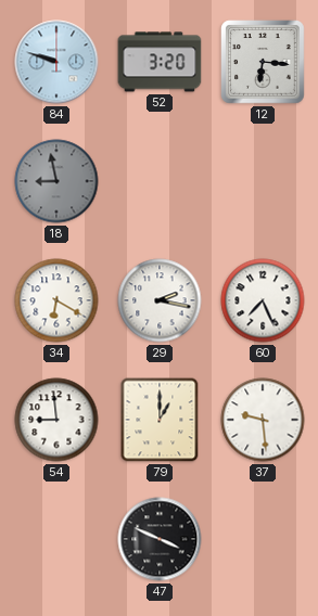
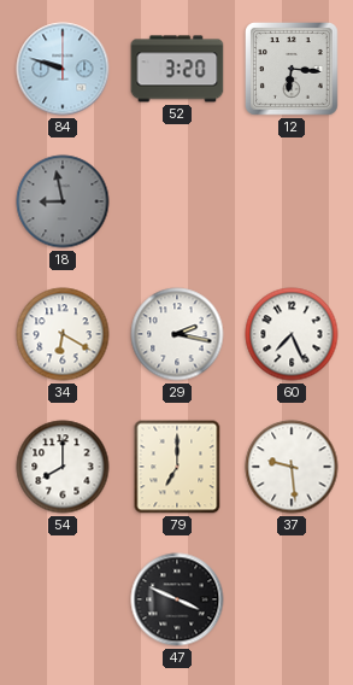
54: 8:59 -> 8:00 (63, 467)
79: 1:00 -> 7:00 (177, 467)
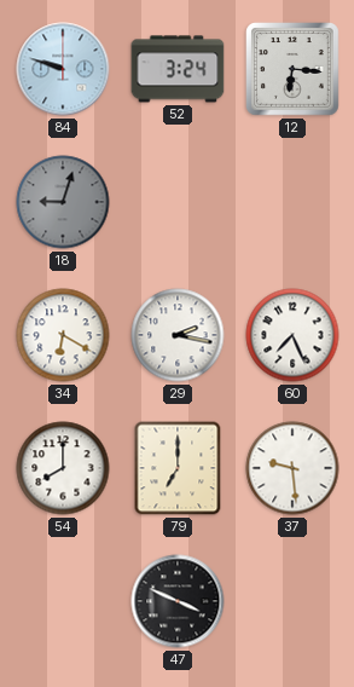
52: 3:20 -> 3:24 (178, 69)
18: 8:58 -> 9:03 (63, 202)
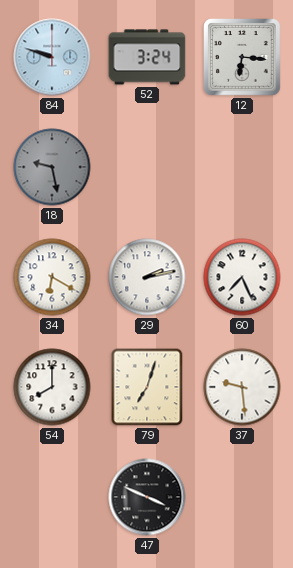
18: 9:03 -> 9:28 (52, 167)
29: 2:17 -> 2:13 (147, 277)
79: 7:00 -> 7:03 (147, 387)
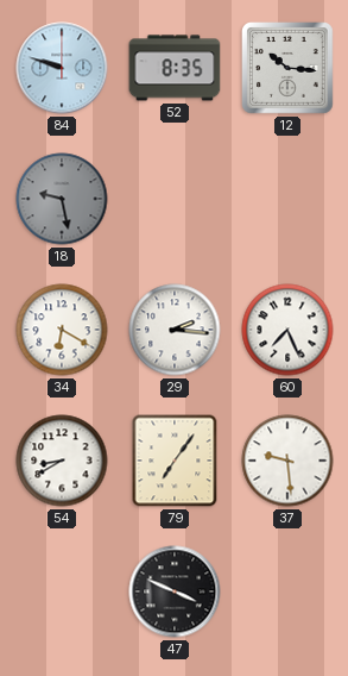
52: 3:24 -> 8:35 (175, 68)
12: 6:16 -> 10:16 (289, 69)
29: 2:13 -> 2:16 (175, 330)
54: 8:00 -> 8:40 (62, 461)
79: 7:03 -> 7:06 (175, 461)
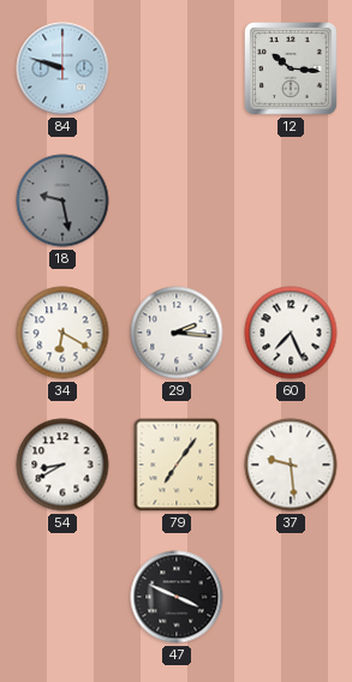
52: 8:35 -> none (175, 68)
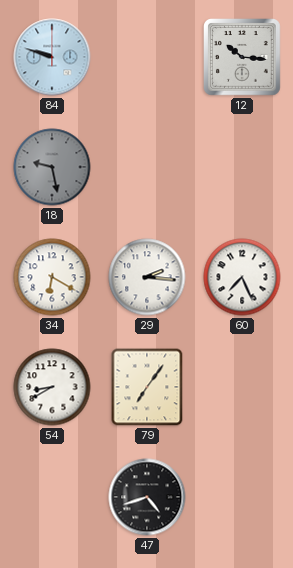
37: 9:29 -> none (291, 465)
47: 3:49 -> 4:42 (147, 497)
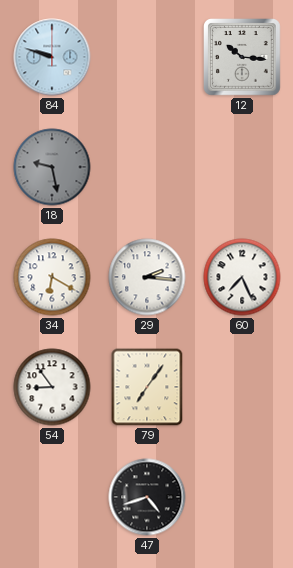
54: 8:40 -> 8:54 (52, 387)
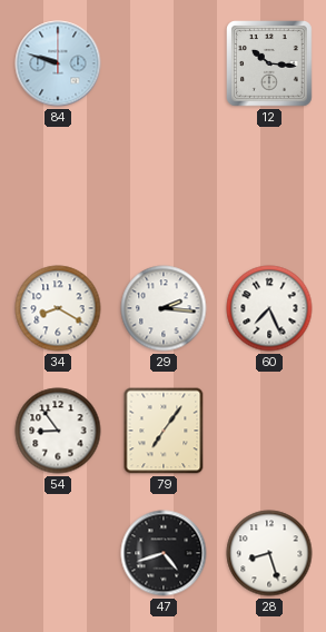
18: 9:28 -> none (52, 167)
34: 6:20 -> 8:20 (58, 308)
28: none -> 8:27 (269, 553)
